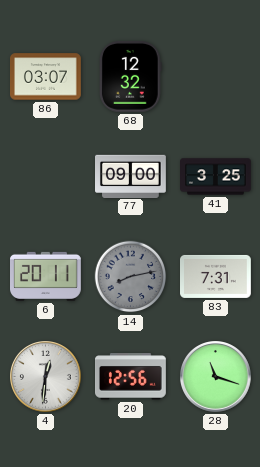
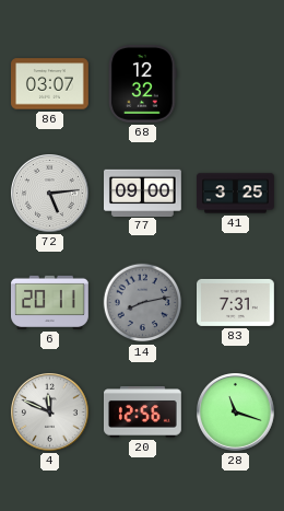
72: none -> 5:14 (50, 194)
4: 12:31 -> 11:49 (50, 413)
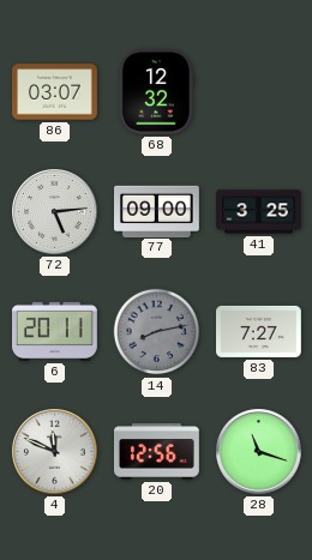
83: 7:31 -> 7:27 (259, 331)
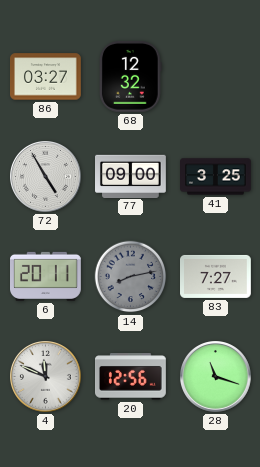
86: 03:07 -> 03:27 (46, 77)
72: 5:14 -> 4:55 (46, 177)
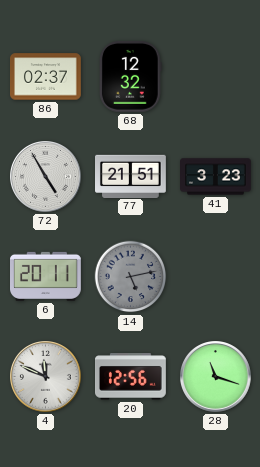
86: 03:27 -> 02:37 (46, 77)
77: 09:00 -> 21:51 (131, 176)
41: 3:25 -> 3:23 (216, 177)
14: 8:13 -> 5:13 (131, 277)
83: 7:27 -> none (216, 276)
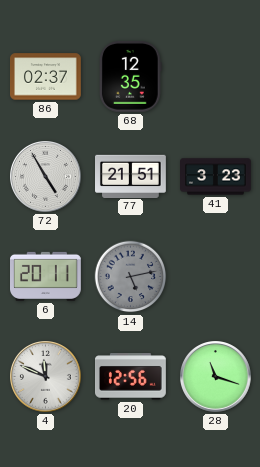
68: 12:32 -> 12:35 (130, 76)
